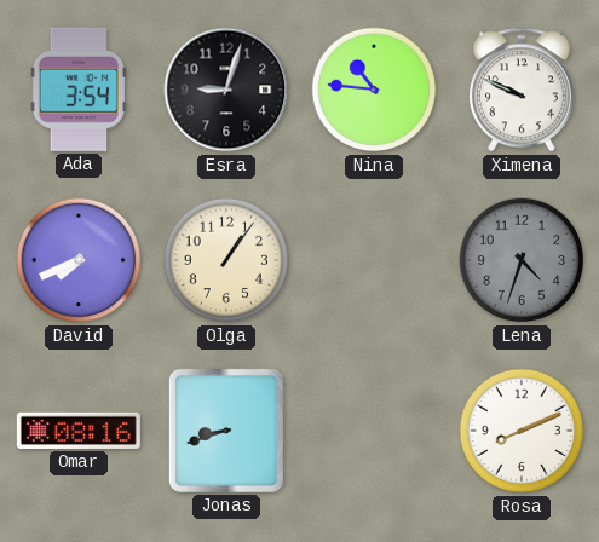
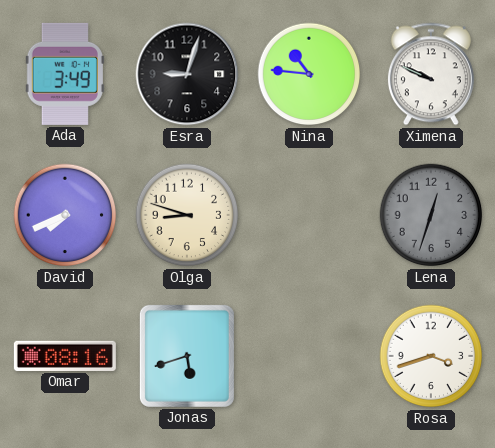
Ada: 3:54 -> 3:49 (65, 74)
Olga: 1:06 -> 8:48 (187, 215)
Lena: 4:33 -> 12:33 (431, 215)
Jonas: 8:42 -> 5:42 (187, 356)
Rosa: 8:11 -> 3:42 (431, 356)
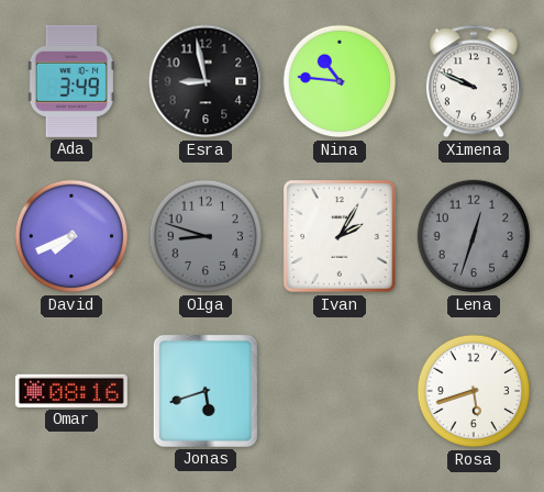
Esra: 9:03 -> 8:58 (206, 81)
Olga dial: cream -> grey (206, 236)
Ivan: none -> 2:05 (341, 237)
Rosa: 3:42 -> 5:42 (474, 391)
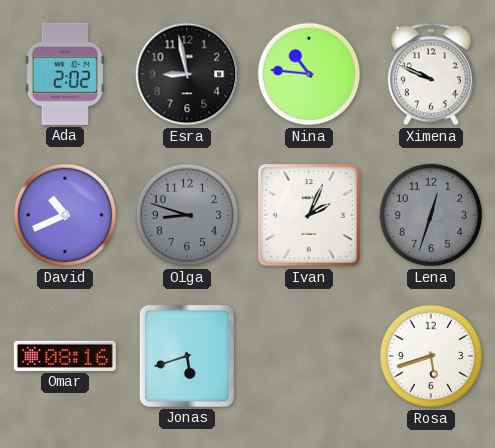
Ada: 3:49 -> 2:02 (65, 74)
David: 7:41 -> 10:41 (65, 215)
Ivan: 2:05 -> 2:04 (310, 216)
